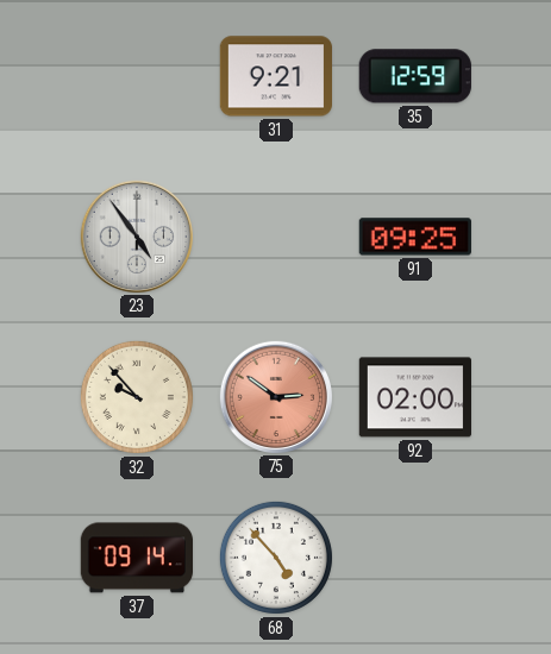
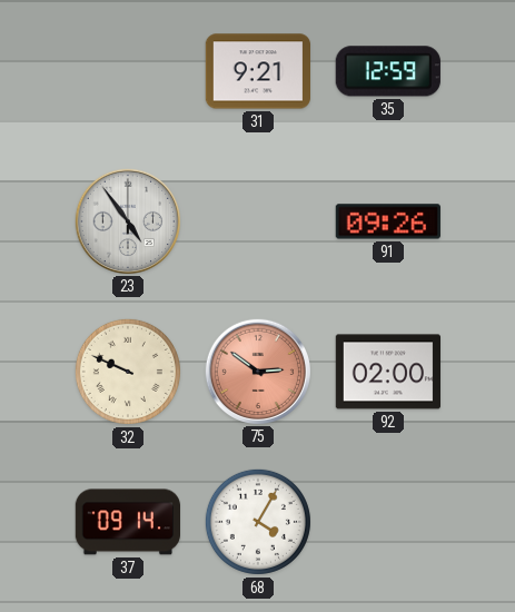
91: 09:25 -> 09:26 (388, 221)
32: 9:53 -> 9:49 (128, 372)
68: 4:53 -> 4:05 (258, 522)
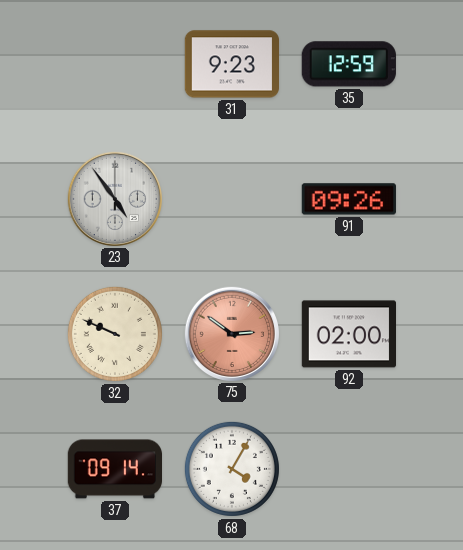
31: 9:21 -> 9:23 (231, 64)
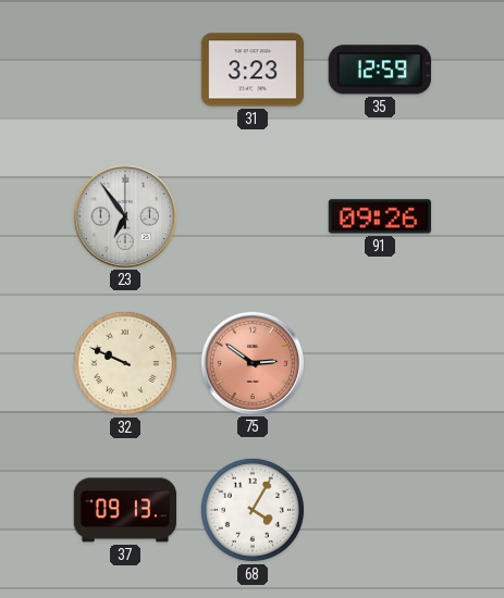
31: 9:23 -> 3:23 (251, 70)
23: 4:54 -> 6:54 (124, 215)
92: 02:00 -> none (348, 334)
37: 09:14 -> 09:13 (124, 510)
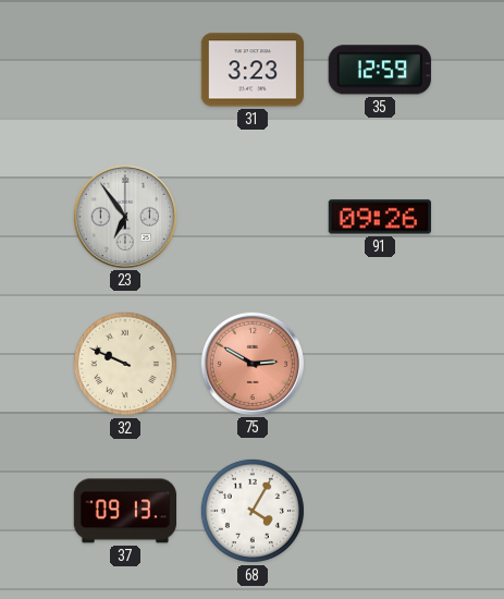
75: 2:51 -> 2:50 (251, 363)
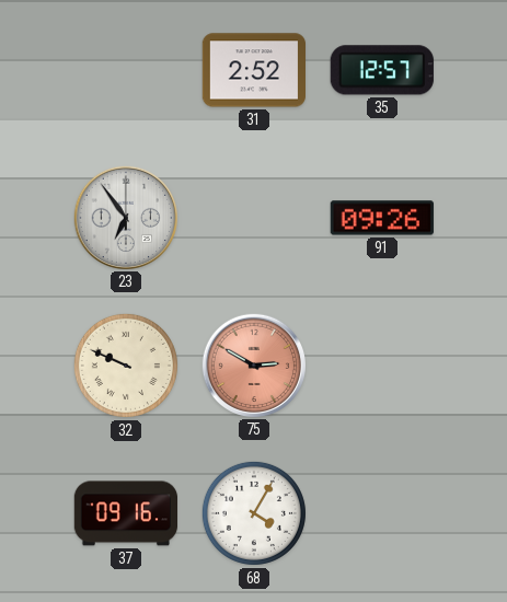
31: 3:23 -> 2:52 (253, 70)
35: 12:59 -> 12:57 (382, 70)
37: 09:13 -> 09:16 (125, 513)
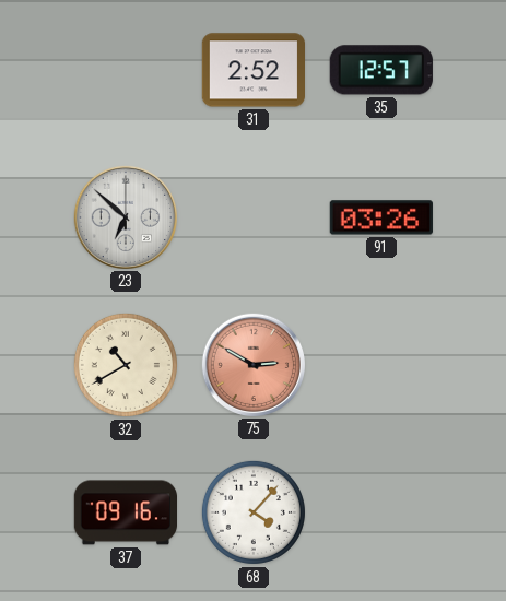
23: 6:54 -> 6:52 (125, 216)
91: 09:26 -> 03:26 (381, 217)
32: 9:49 -> 10:40 (126, 365)
68: 4:05 -> 4:07 (254, 512)
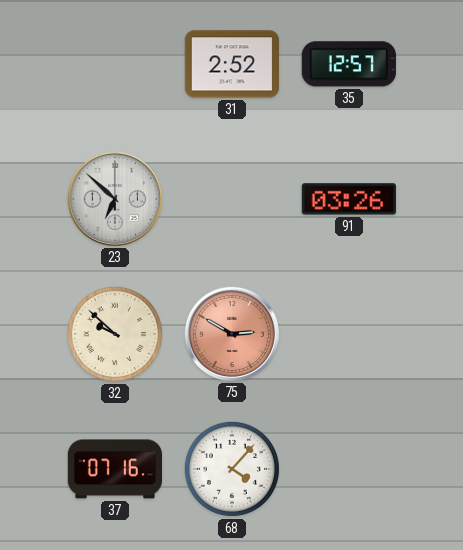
32: 10:40 -> 9:52 (115, 334)
37: 09:16 -> 07:16 (114, 469)
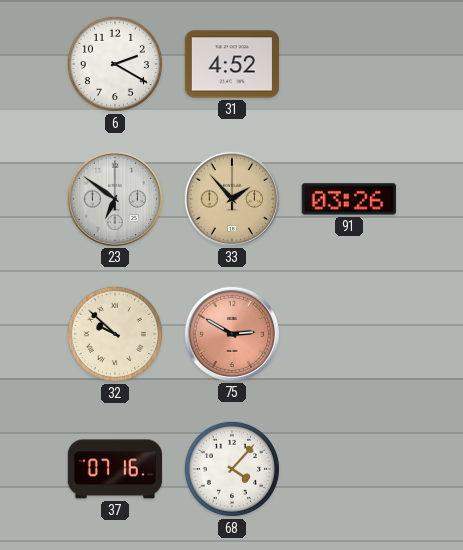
6: none -> 2:20 (115, 64)
31: 2:52 -> 4:52 (231, 64)
35: 12:57 -> none (349, 64)
23: 6:52 -> 6:51 (114, 198)
33: none -> 1:53 (231, 198)
